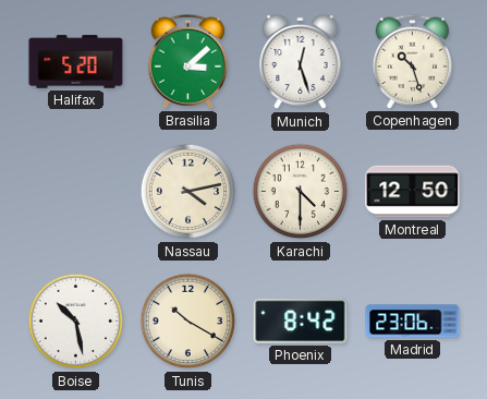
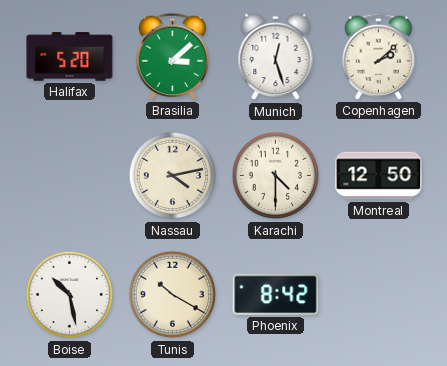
Copenhagen: 10:27 -> 2:08 (379, 56)
Madrid: 23:06 -> none (413, 322)
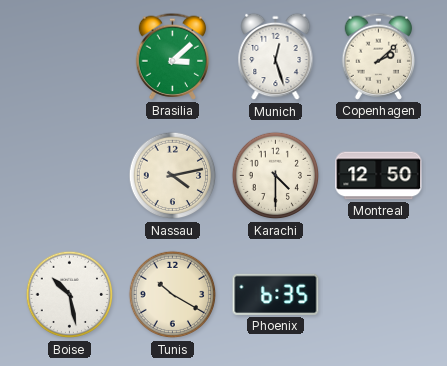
Halifax: 5:20 -> none (70, 57)
Phoenix: 8:42 -> 6:35 (276, 294)
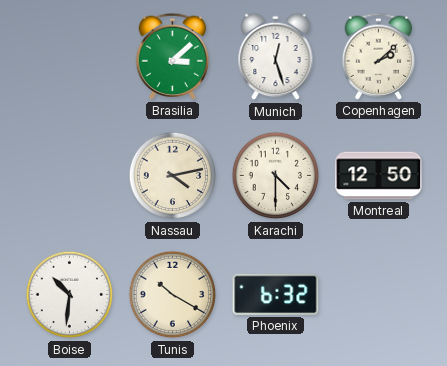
Boise: 10:28 -> 10:31 (70, 295)
Phoenix: 6:35 -> 6:32 (276, 294)
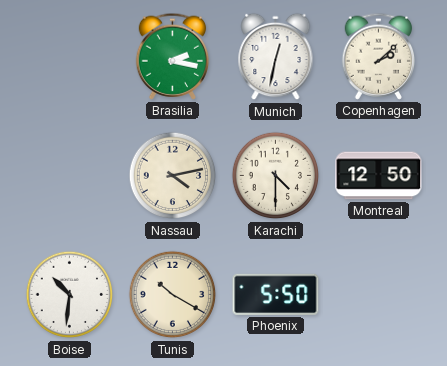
Brasilia: 3:08 -> 2:17 (173, 56)
Munich: 12:27 -> 12:32 (276, 57)
Phoenix: 6:32 -> 5:50 (276, 294)
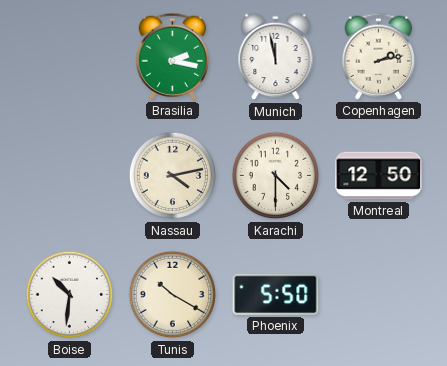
Munich: 12:32 -> 11:58 (276, 57)
Copenhagen: 2:08 -> 2:13 (379, 56)
